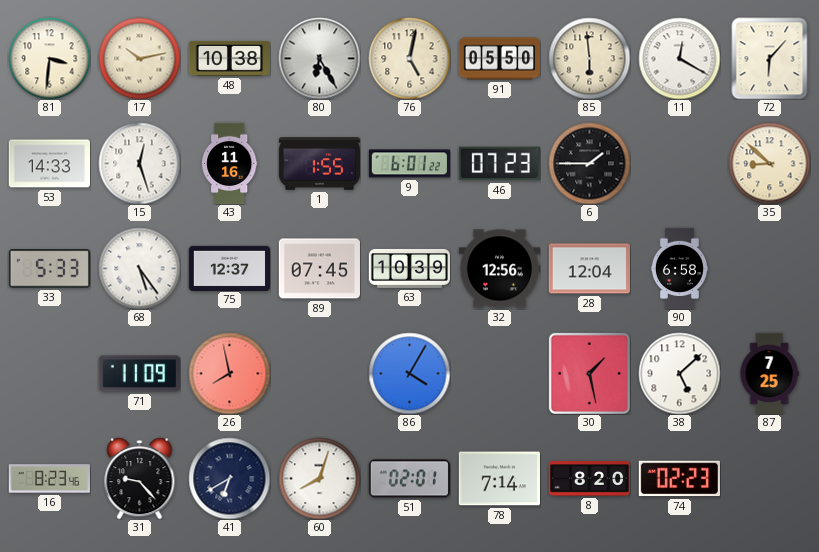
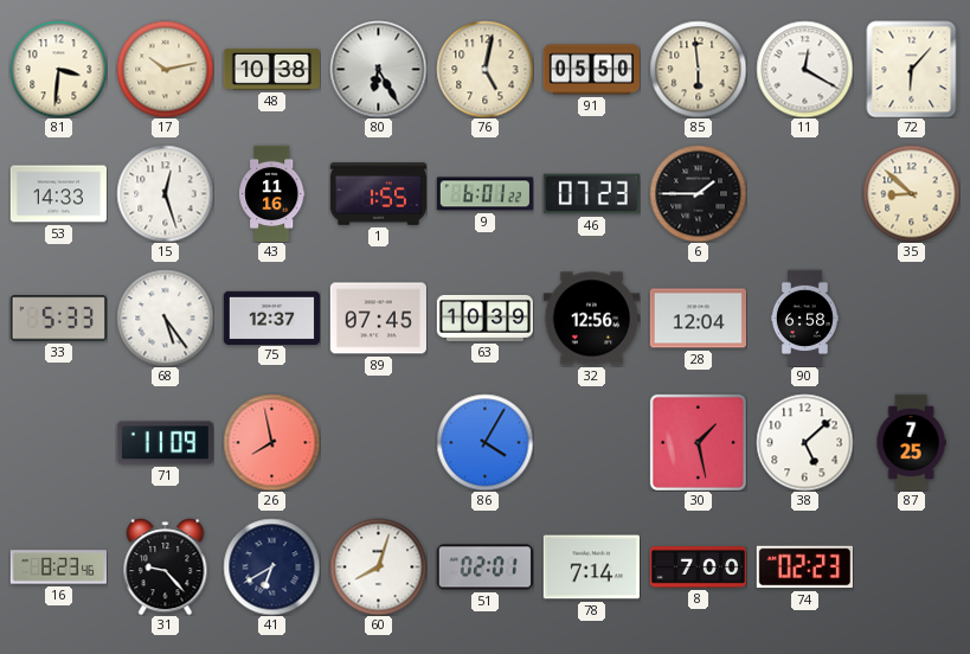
8: 8:20 -> 7:00 (698, 568)
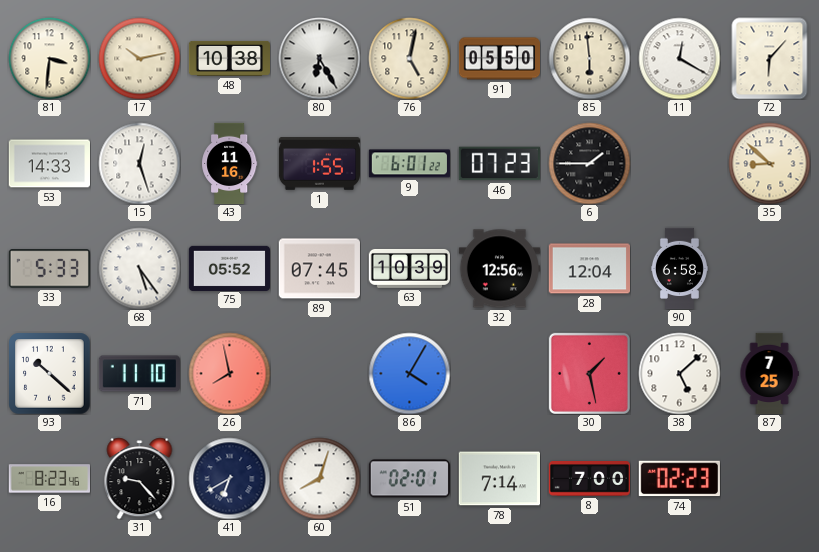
75: 12:37 -> 05:52 (229, 268)
93: none -> 10:22 (49, 373)
71: 11:09 -> 11:10 (139, 374)
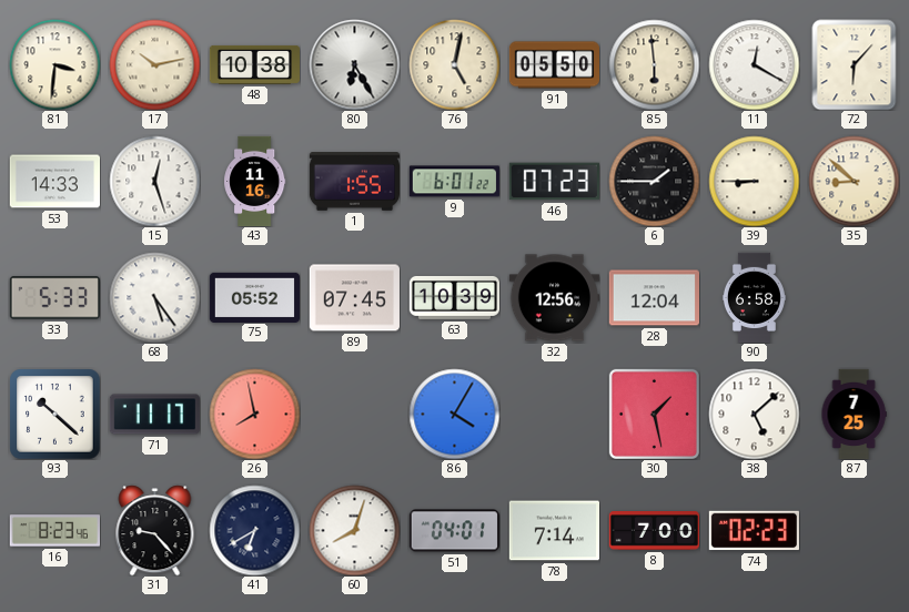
39: none -> 8:45 (754, 181)
71: 11:10 -> 11:17 (154, 415)
51: 02:01 -> 04:01 (454, 531)
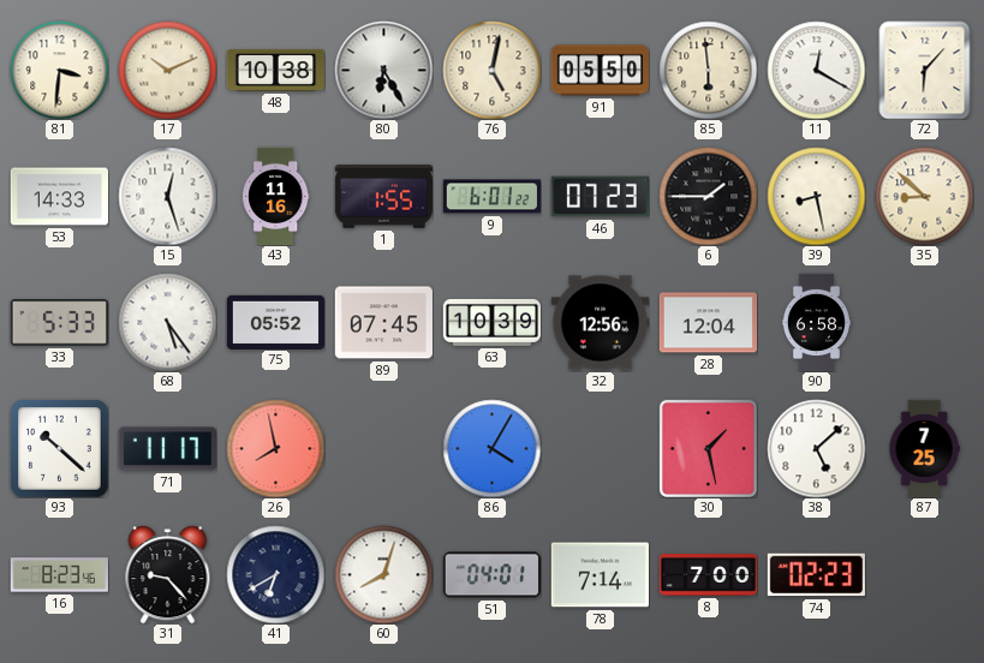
17: 10:13 -> 10:11 (167, 70)
39: 8:45 -> 8:28 (816, 196)
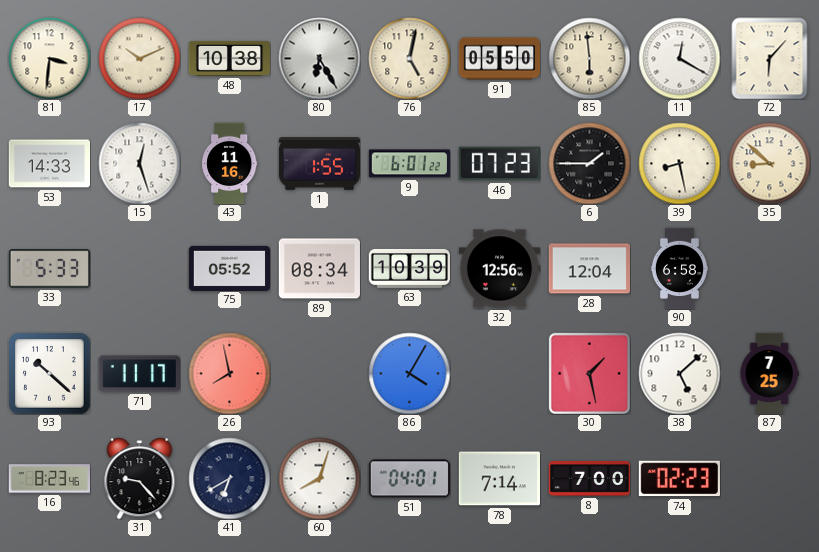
68: 5:24 -> none (167, 322)
89: 07:45 -> 08:34 (319, 269)
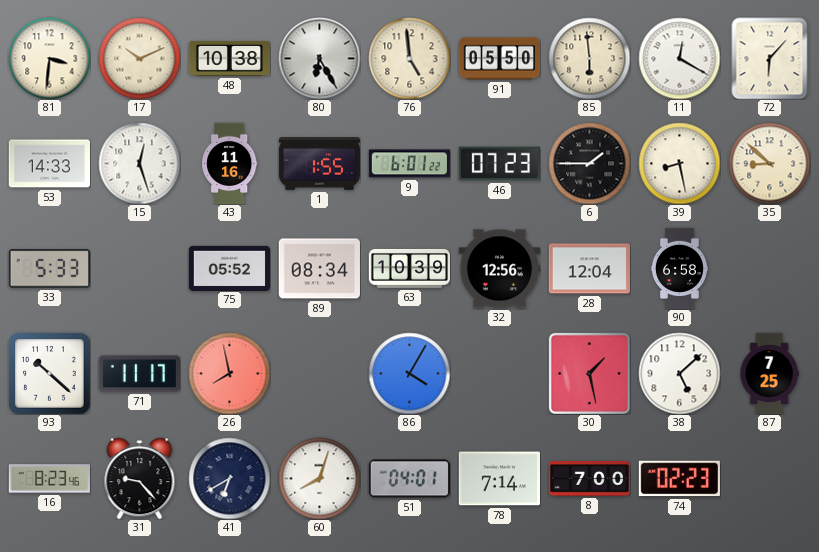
76: 5:02 -> 4:59 (409, 58)
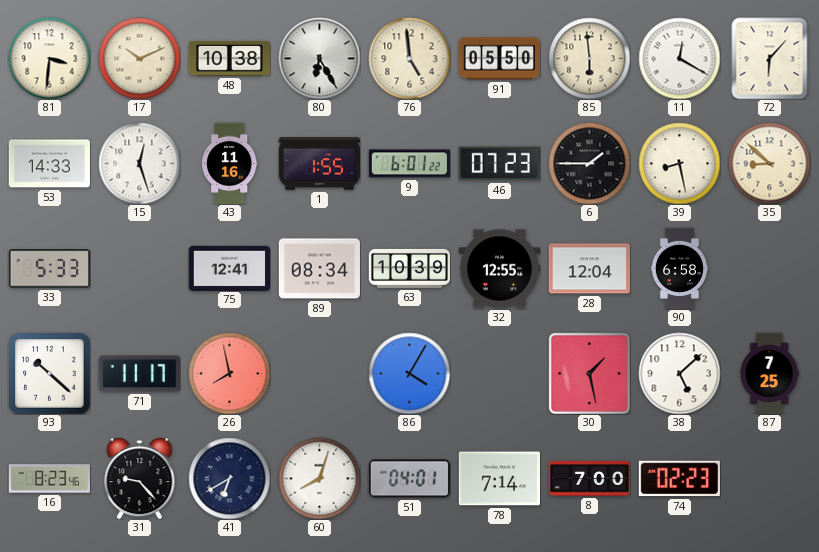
75: 05:52 -> 12:41 (229, 268)
32: 12:56 -> 12:55 (499, 269)
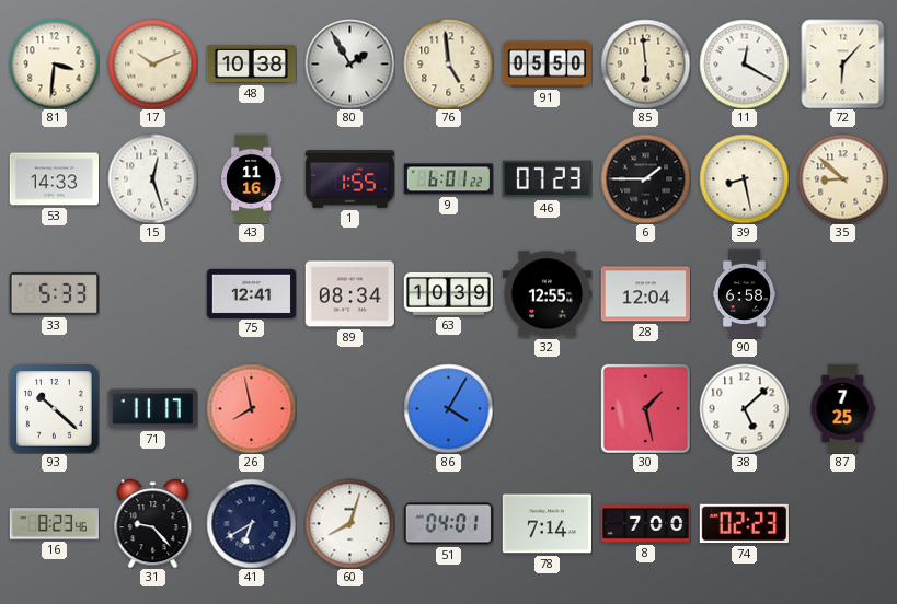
80: 6:25 -> 1:55 (349, 63)
